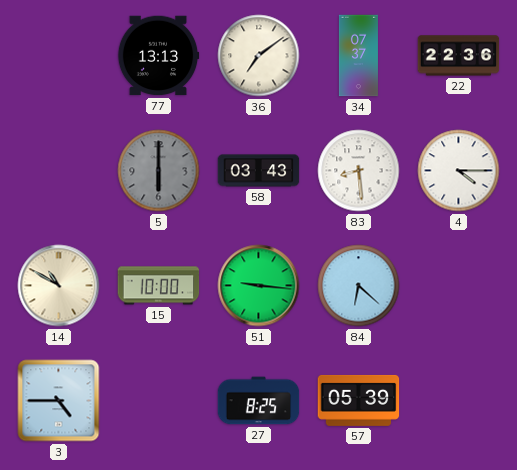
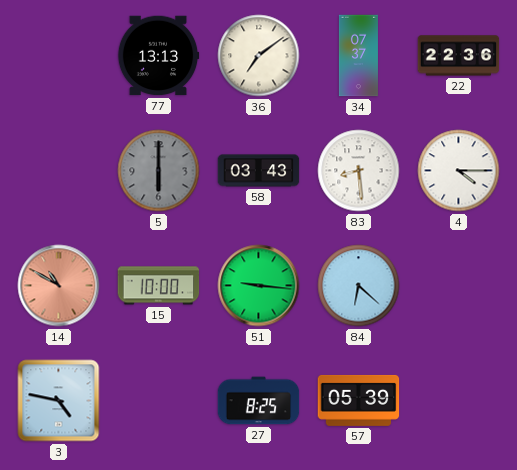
14 dial: cream -> salmon (59, 286)
3: 4:45 -> 4:47 (59, 401)
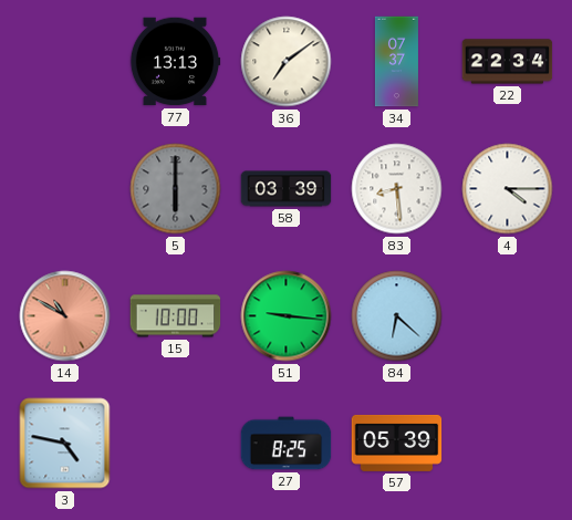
22: 22:36 -> 22:34 (508, 62)
58: 03:43 -> 03:39 (287, 189)
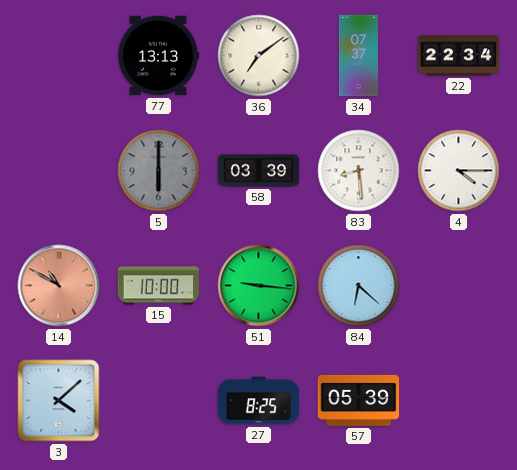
3: 4:47 -> 4:08 (59, 401)
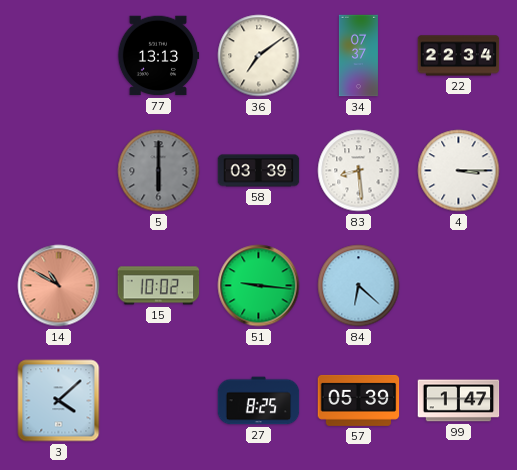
4: 4:15 -> 3:15 (459, 171)
15: 10:00 -> 10:02 (159, 286)
99: none -> 1:47 (459, 401)
